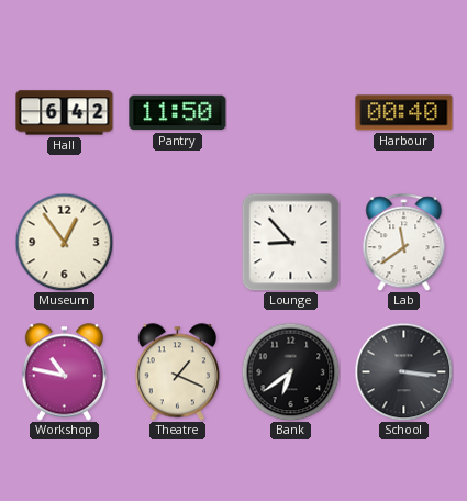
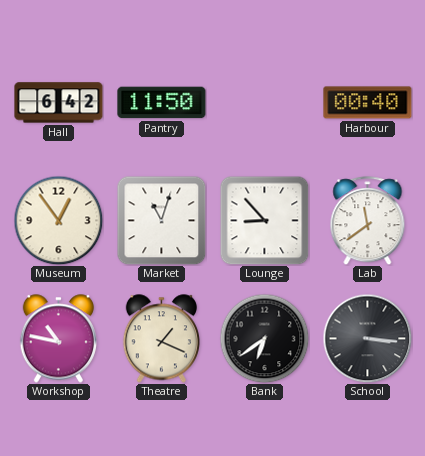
Market: none -> 11:03 (161, 220)
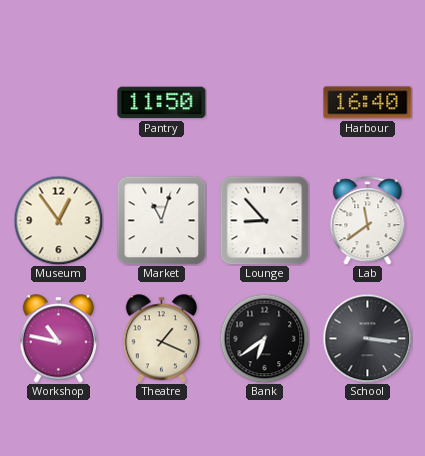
Hall: 6:42 -> none (59, 103)
Harbour: 00:40 -> 16:40 (368, 103)
